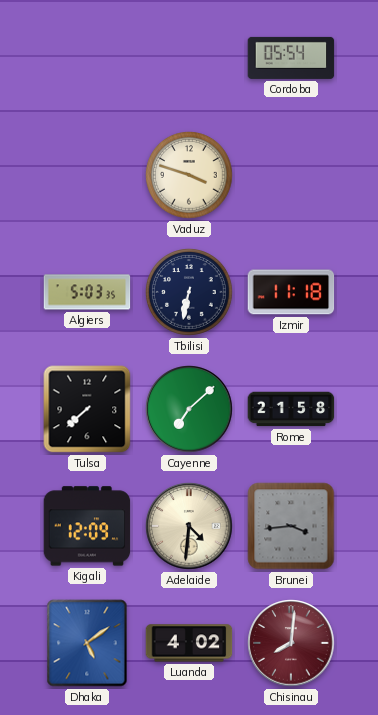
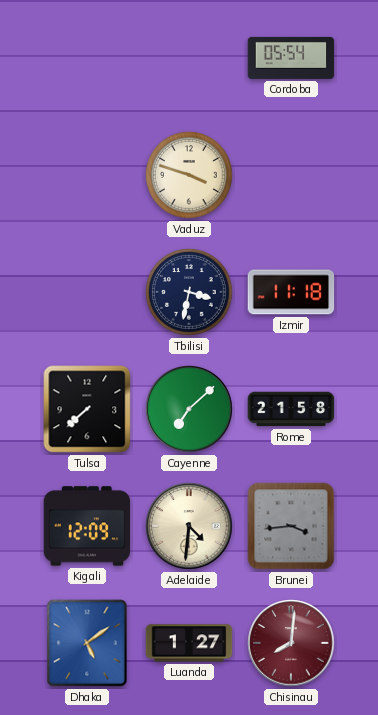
Algiers: 5:03 -> none (87, 292)
Tbilisi: 6:32 -> 3:32 (189, 292)
Luanda: 4:02 -> 1:27 (189, 643)
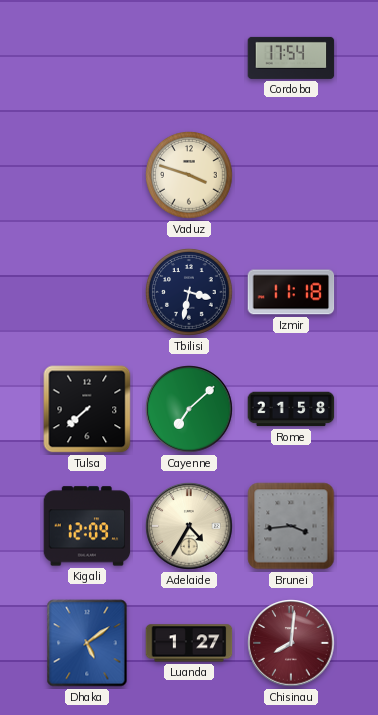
Cordoba: 05:54 -> 17:54 (291, 58)
Adelaide: 4:31 -> 4:35 (189, 526)
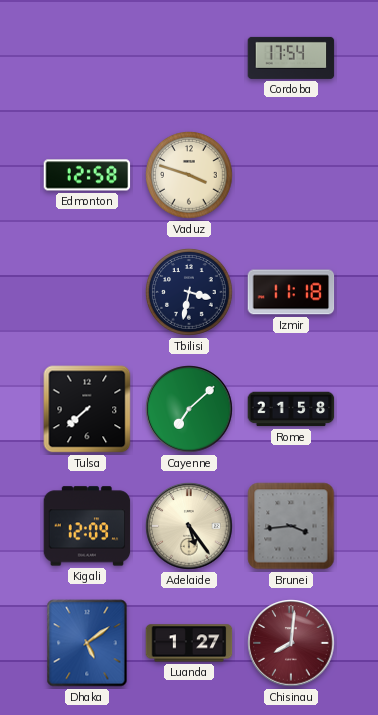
Edmonton: none -> 12:58 (87, 175)
Adelaide: 4:35 -> 5:24 (189, 526)
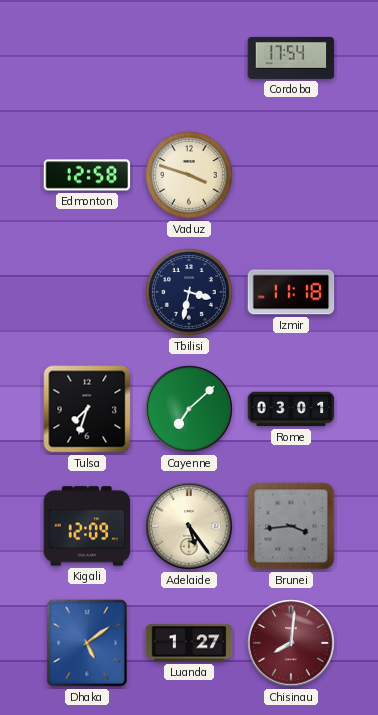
Tulsa: 7:38 -> 7:33 (87, 409)
Rome: 21:58 -> 03:01 (291, 409)
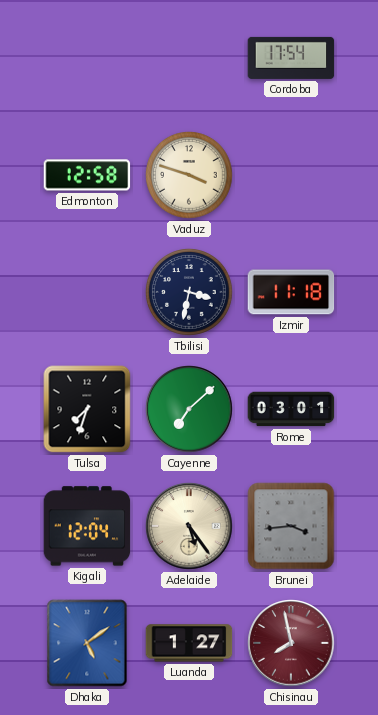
Kigali: 12:09 -> 12:04 (87, 526)
Chisinau: 8:01 -> 7:58 (291, 643)
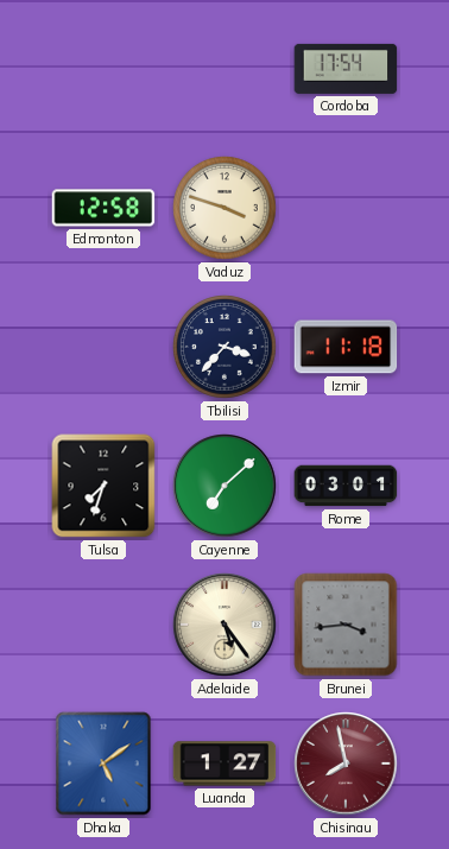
Tbilisi: 3:32 -> 3:37 (224, 347)
Kigali: 12:04 -> none (87, 526)
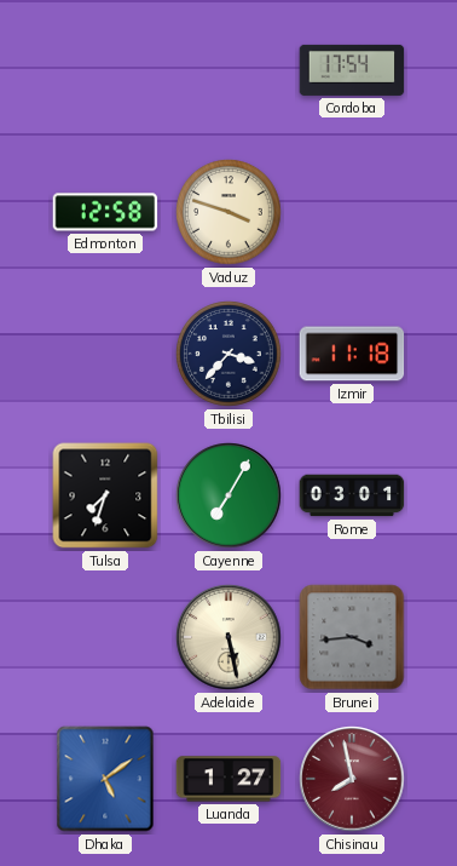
Cayenne: 7:08 -> 7:05 (228, 495)
Adelaide: 5:24 -> 5:28 (228, 637)
